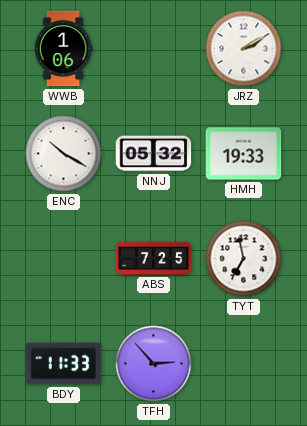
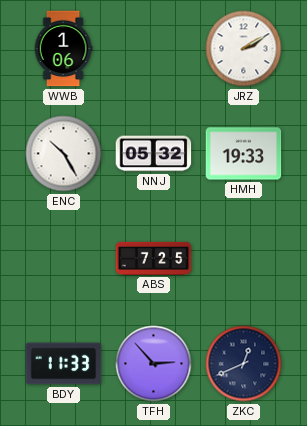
ENC: 10:20 -> 10:25 (64, 154)
TYT: 6:58 -> none (244, 259)
ZKC: none -> 12:41 (244, 364)
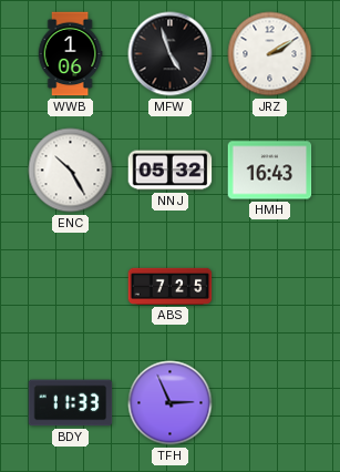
MFW: none -> 4:57 (171, 54)
HMH: 19:33 -> 16:43 (270, 171)
TFH: 2:53 -> 2:56 (171, 403)
ZKC: 12:41 -> none (244, 364)
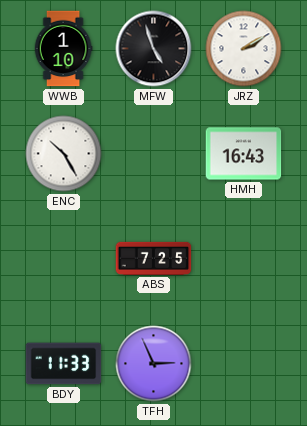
WWB: 1:06 -> 1:10 (63, 49)
NNJ: 05:32 -> none (171, 171)
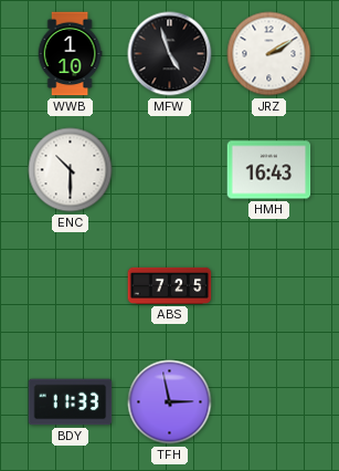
ENC: 10:25 -> 10:30 (71, 170)
TFH: 2:56 -> 2:58 (170, 402)
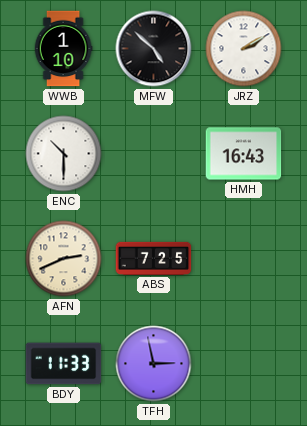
MFW: 4:57 -> 4:52 (154, 49)
AFN: none -> 2:41 (64, 259)
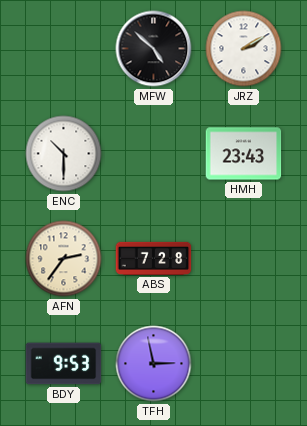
WWB: 1:10 -> none (63, 49)
HMH: 16:43 -> 23:43 (244, 154)
AFN: 2:41 -> 2:36 (64, 259)
ABS: 7:25 -> 7:28 (154, 258)
BDY: 11:33 -> 9:53 (64, 364)
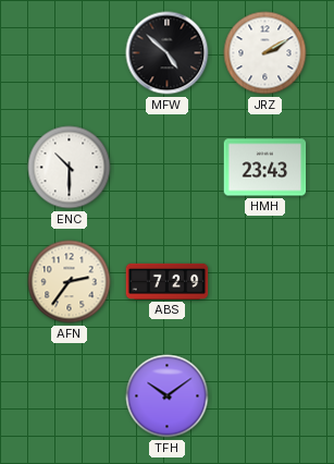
ABS: 7:28 -> 7:29 (168, 281)
BDY: 9:53 -> none (64, 364)
TFH: 2:58 -> 10:09 (168, 396)
